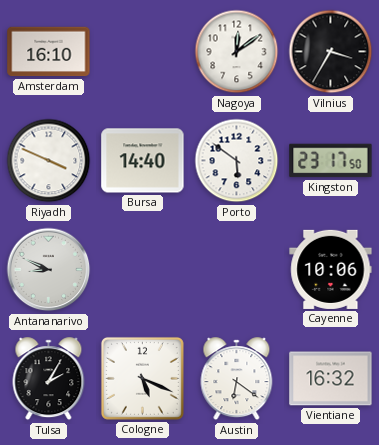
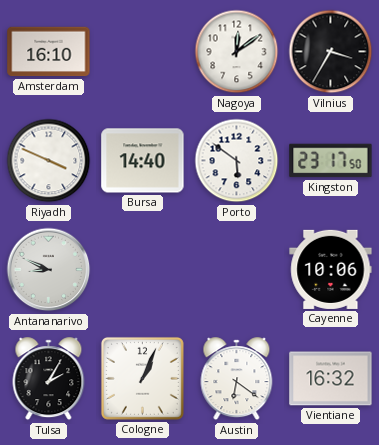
Cologne: 5:19 -> 1:04 (142, 378)
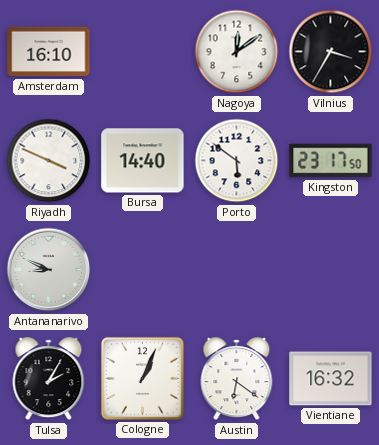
Cayenne: 10:06 -> none (331, 269)
